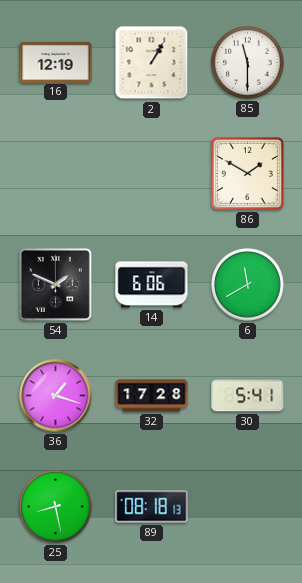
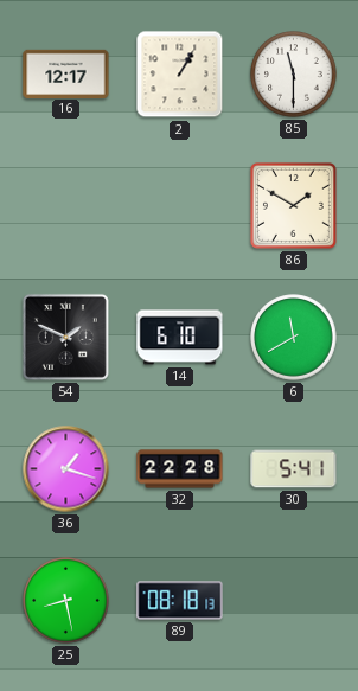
16: 12:19 -> 12:17 (66, 73)
14: 6:06 -> 6:10 (180, 338)
32: 17:28 -> 22:28 (180, 469)
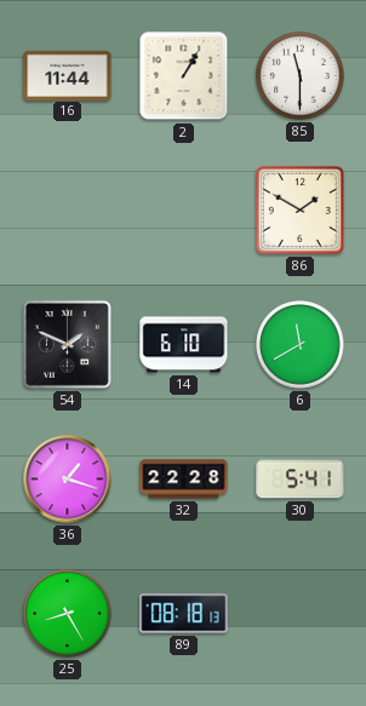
16: 12:17 -> 11:44 (68, 75)
25: 8:28 -> 8:25 (68, 614)
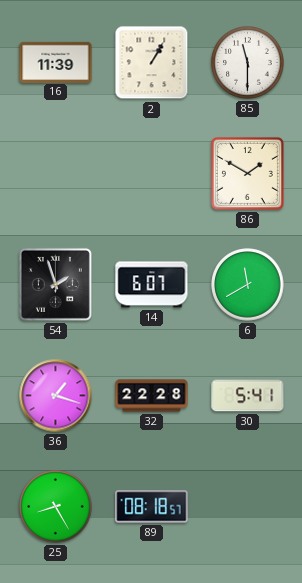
16: 11:44 -> 11:39 (56, 62)
54: 1:49 -> 1:57 (55, 284)
14: 6:10 -> 6:07 (152, 285)
89: 08:18:13 -> 08:18:57 (152, 507)
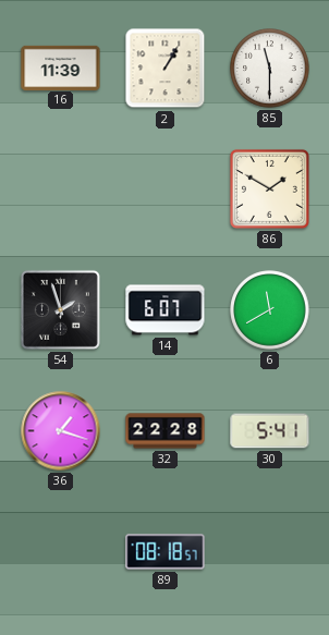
25: 8:25 -> none (56, 507)
